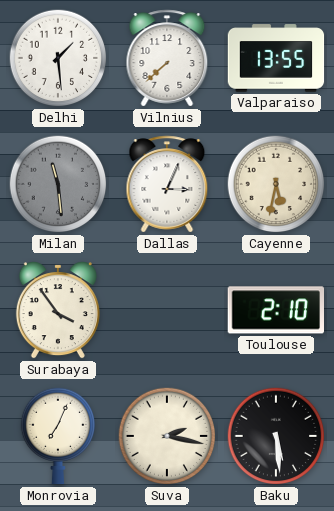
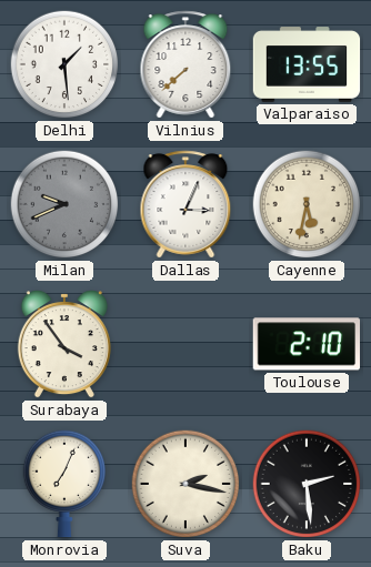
Milan: 11:29 -> 9:41 (64, 204)
Baku: 5:29 -> 2:29 (307, 484)
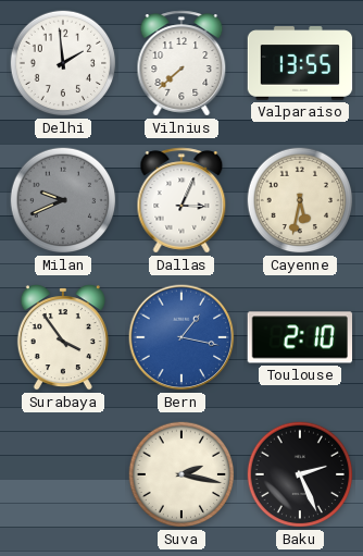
Delhi: 1:29 -> 1:59 (63, 63)
Bern: none -> 1:17 (181, 337)
Monrovia: 7:04 -> none (63, 484)
Baku: 2:29 -> 2:26 (300, 474)
